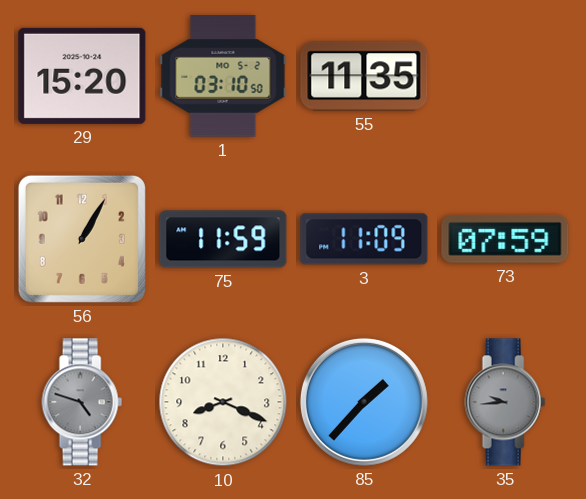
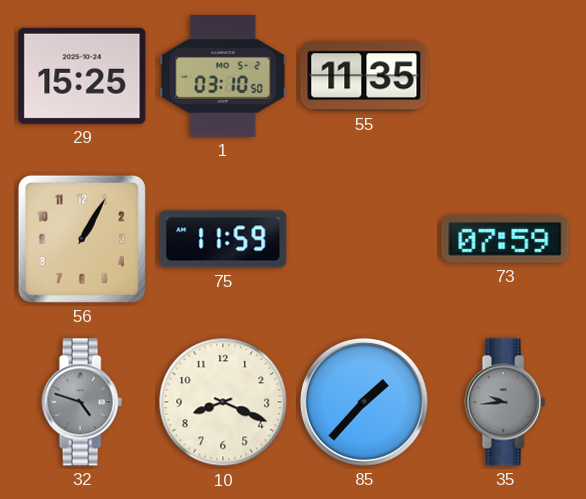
29: 15:20 -> 15:25 (82, 76)
3: 11:09 -> none (364, 239)
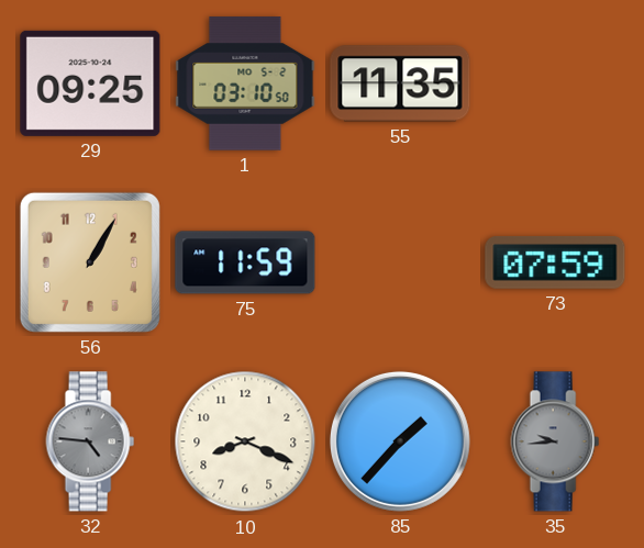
29: 15:25 -> 09:25 (90, 83)
32: 4:48 -> 4:46 (90, 441)
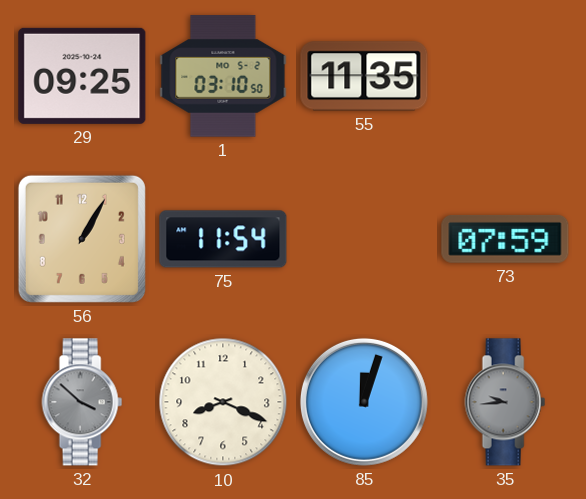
75: 11:59 -> 11:54 (223, 239)
32: 4:46 -> 3:52 (82, 402)
85: 1:37 -> 12:03 (364, 402)
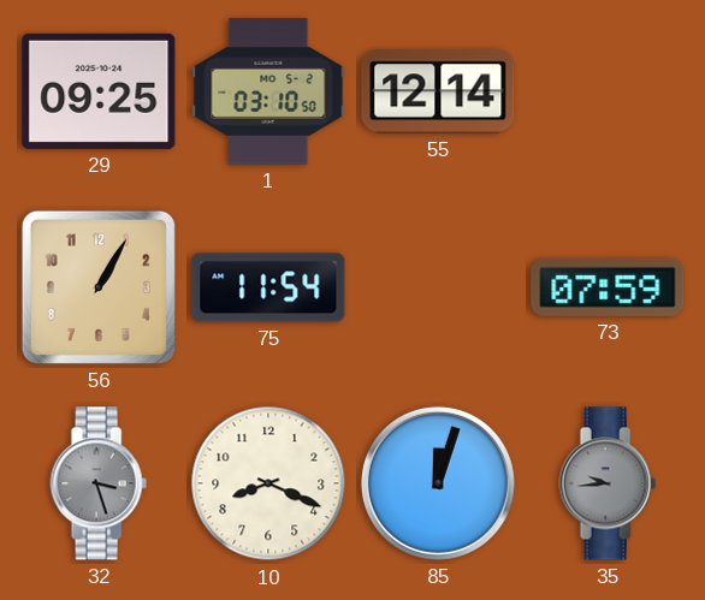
55: 11:35 -> 12:14 (438, 91)
32: 3:52 -> 3:27 (99, 483)
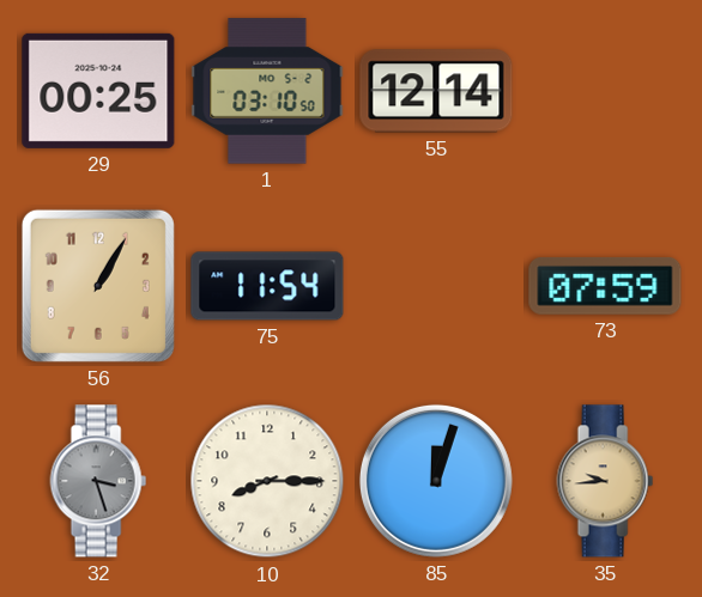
29: 09:25 -> 00:25 (98, 91)
10: 8:19 -> 8:15 (267, 481)
35 dial: grey -> champagne (605, 481)
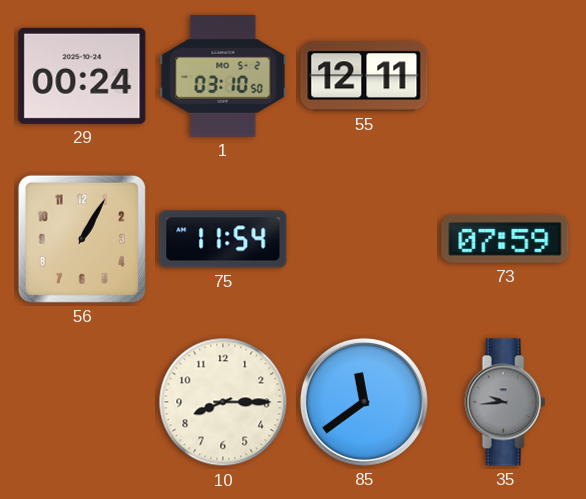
29: 00:25 -> 00:24 (82, 76)
55: 12:14 -> 12:11 (364, 76)
32: 3:27 -> none (98, 481)
85: 12:03 -> 11:39 (364, 402)
35 dial: champagne -> grey (505, 402)
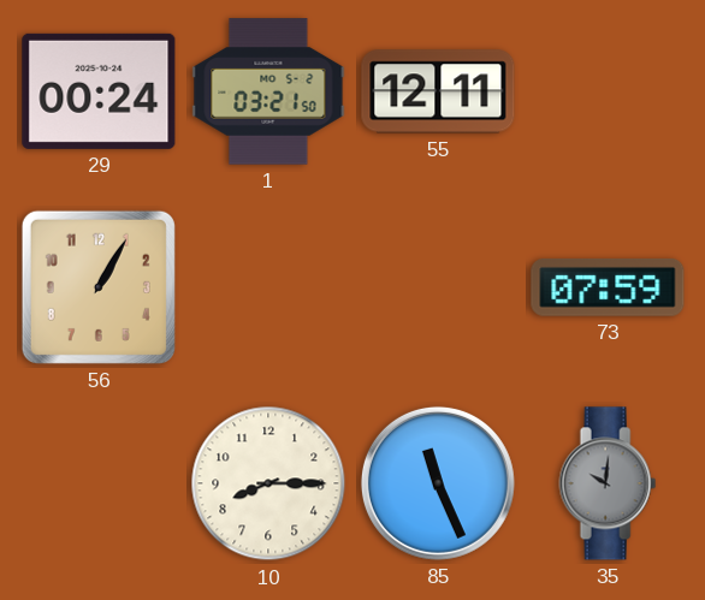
1: 03:10 -> 03:21 (268, 91)
75: 11:54 -> none (223, 239)
85: 11:39 -> 11:26 (438, 483)
35: 9:44 -> 10:01 (608, 483)
